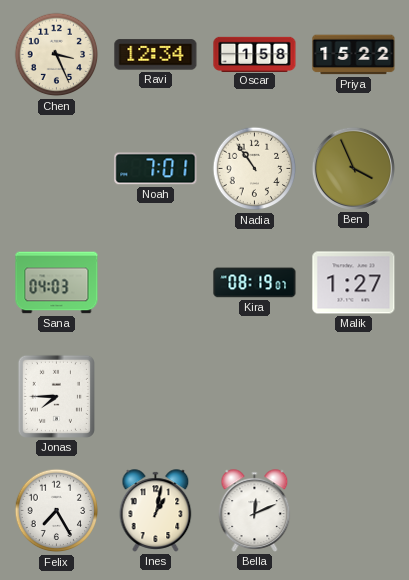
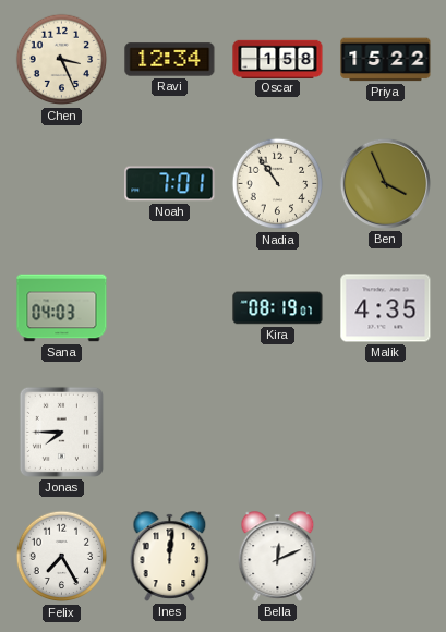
Malik: 1:27 -> 4:35 (386, 308)
Ines: 1:02 -> 12:01 (170, 557)
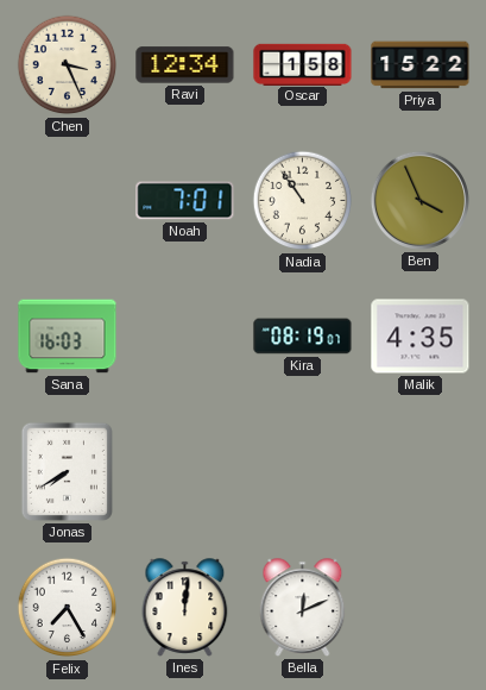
Sana: 04:03 -> 16:03 (68, 337)
Jonas: 7:45 -> 7:40 (67, 471)
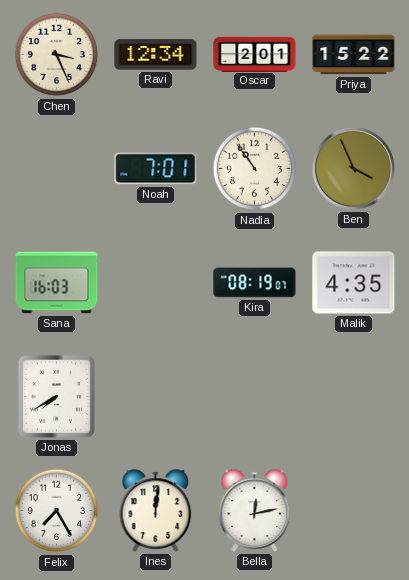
Oscar: 1:58 -> 2:01 (255, 54)
Bella: 12:11 -> 12:13 (255, 511)
